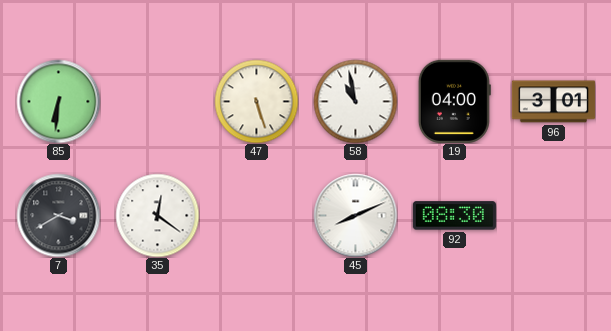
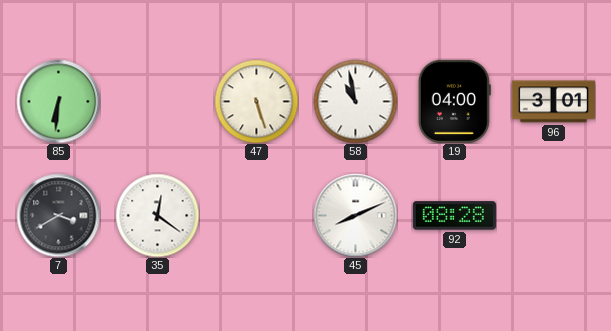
92: 08:30 -> 08:28 (454, 216)
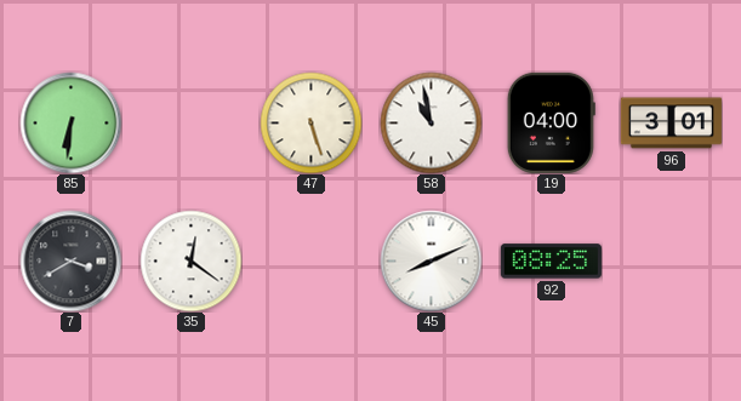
92: 08:28 -> 08:25 (551, 262)
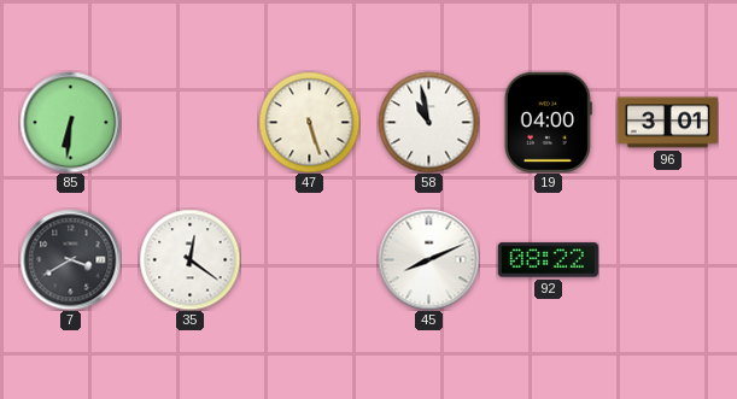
92: 08:25 -> 08:22 (548, 260)
